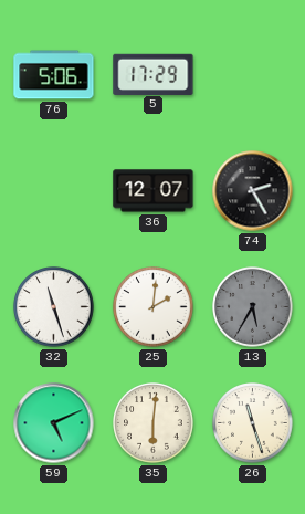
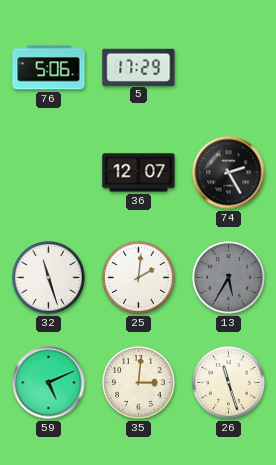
35: 6:01 -> 3:01 (139, 383)
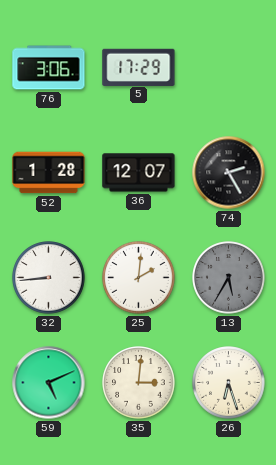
76: 5:06 -> 3:06 (49, 68)
52: none -> 1:28 (49, 173)
32: 11:27 -> 8:44 (49, 278)
26: 11:27 -> 6:27 (229, 383)
